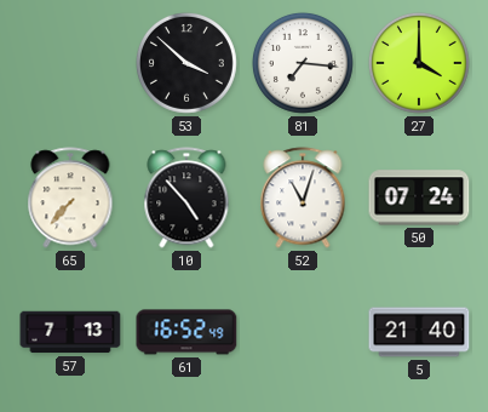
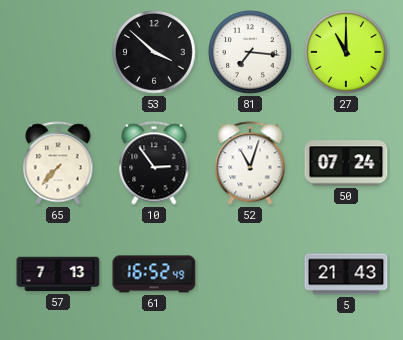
27: 4:00 -> 11:00 (346, 52)
10: 4:53 -> 2:54 (154, 163)
5: 21:40 -> 21:43 (346, 274)
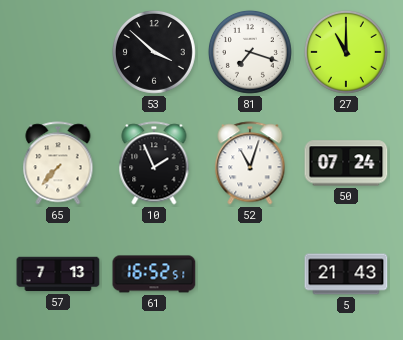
81: 7:16 -> 7:18 (250, 52)
10: 2:54 -> 1:56 (154, 163)
61: 16:52:49 -> 16:52:51 (154, 274)
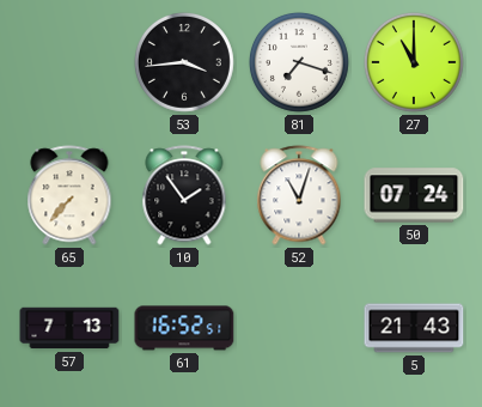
53: 3:52 -> 3:44 (184, 62)
10: 1:56 -> 1:54 (184, 195)
